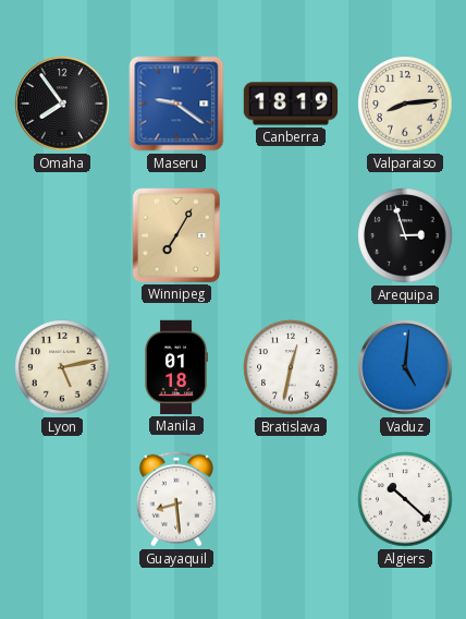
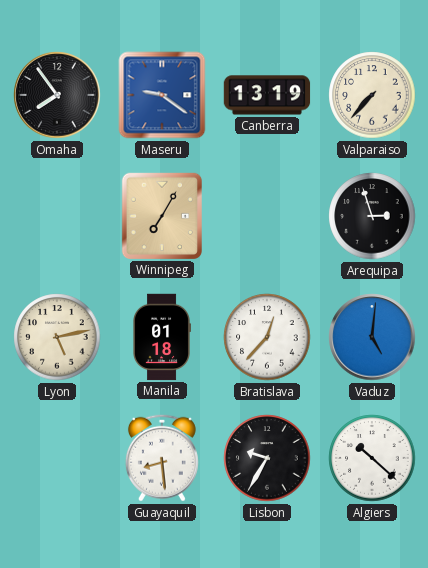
Canberra: 18:19 -> 13:19 (267, 95)
Valparaiso: 8:14 -> 7:37 (372, 95)
Bratislava: 12:32 -> 12:37 (267, 337)
Lisbon: none -> 9:35 (267, 458)
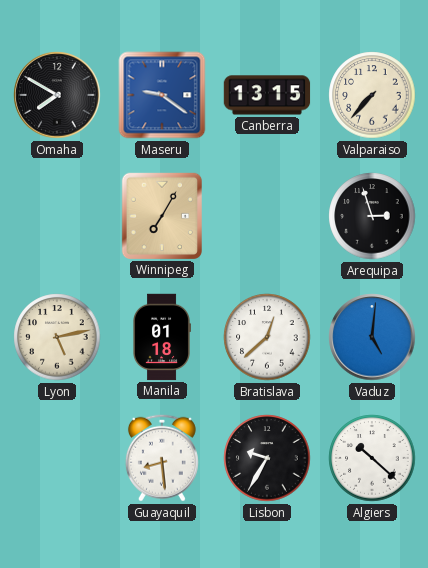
Omaha: 7:54 -> 7:50 (57, 95)
Canberra: 13:19 -> 13:15 (267, 95)
Bratislava: 12:37 -> 12:38 (267, 337)
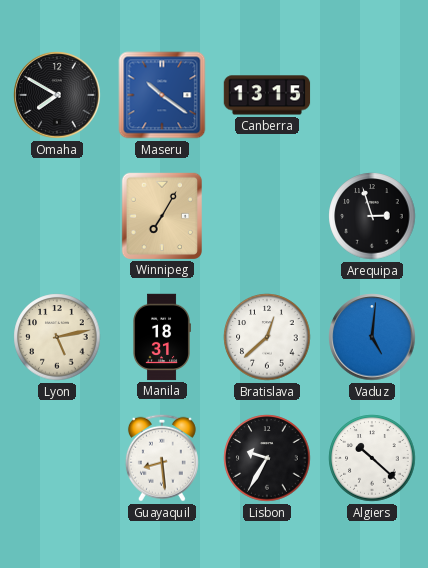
Maseru: 9:21 -> 10:21 (162, 95)
Valparaiso: 7:37 -> none (372, 95)
Manila: 01:18 -> 18:31 (162, 337)
